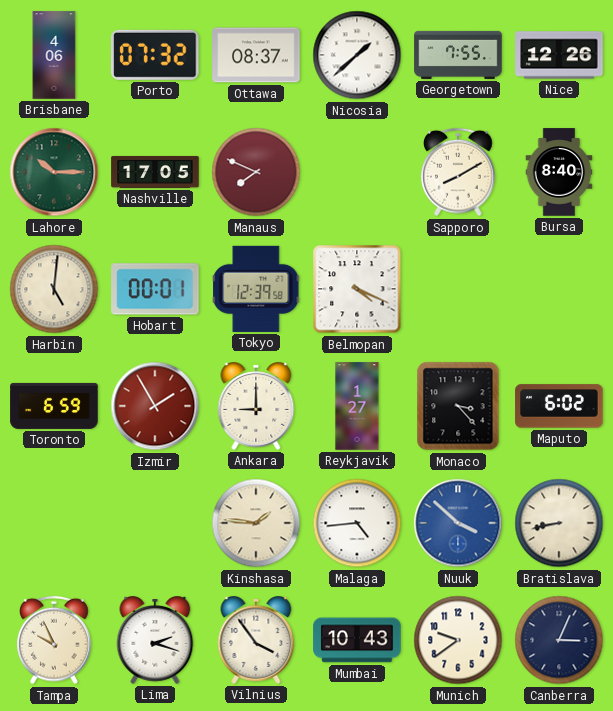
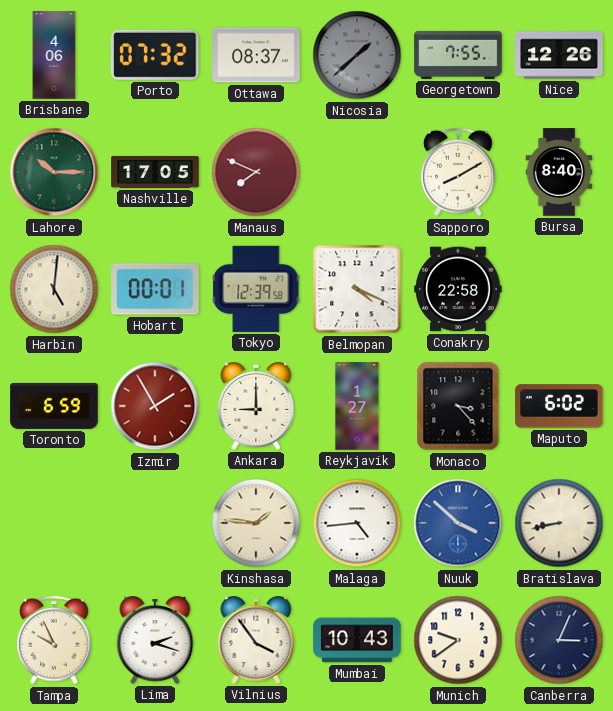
Nicosia dial: white -> grey (357, 55)
Conakry: none -> 22:58 (458, 289)
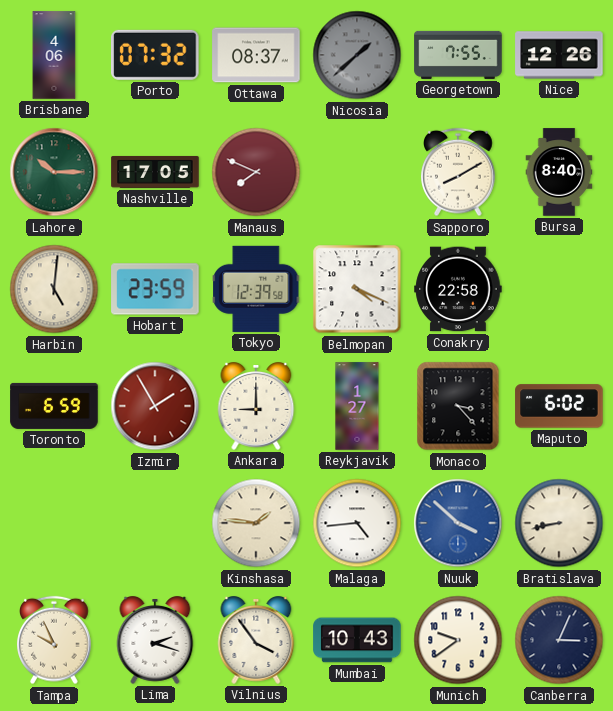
Hobart: 00:01 -> 23:59 (155, 289)
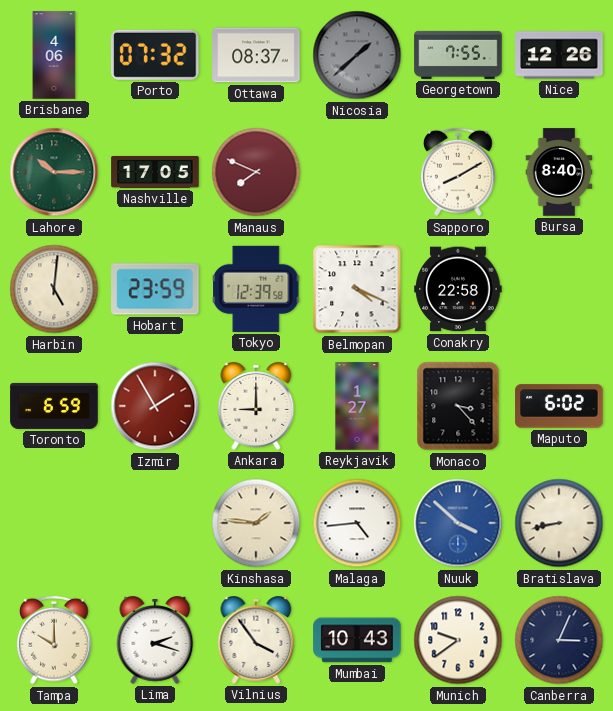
Tampa: 9:56 -> 10:00 (54, 640)
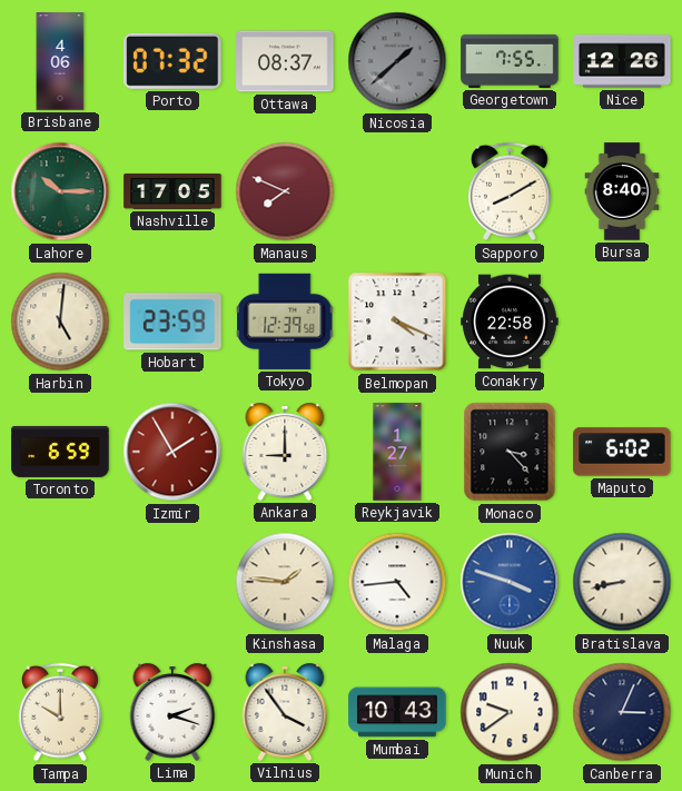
Nuuk: 3:52 -> 3:48 (510, 582)
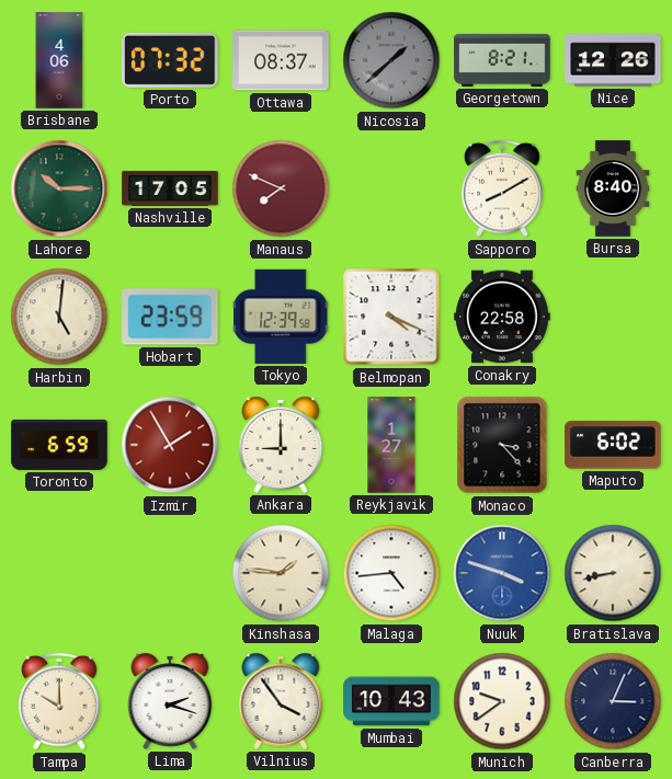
Georgetown: 7:55 -> 8:21 (502, 60)
